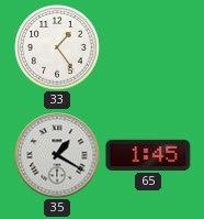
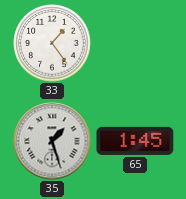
35: 1:20 -> 1:27 (52, 141)
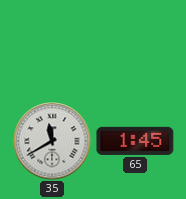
33: 1:24 -> none (52, 43)
35: 1:27 -> 11:40 (52, 141)
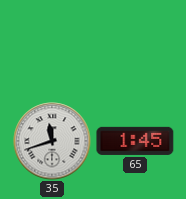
35: 11:40 -> 11:42 (52, 141)
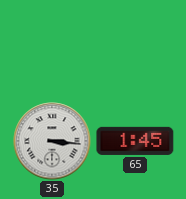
35: 11:42 -> 3:16 (52, 141)
